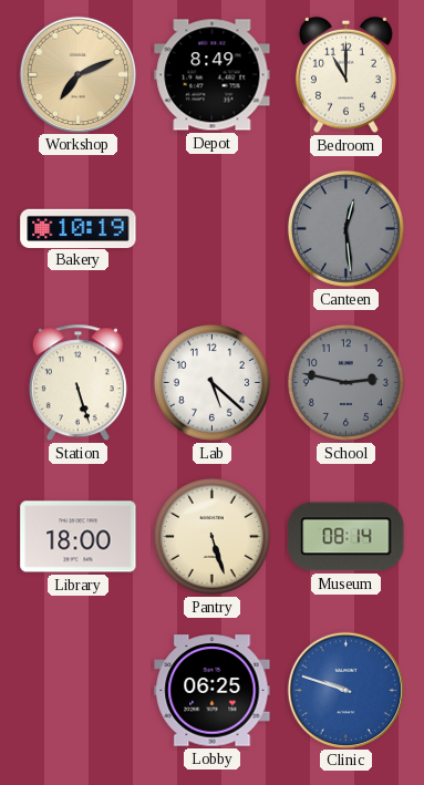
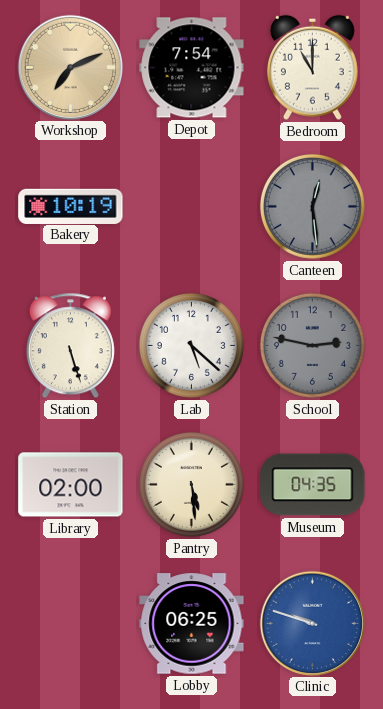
Depot: 8:49 -> 7:54 (192, 68)
Library: 18:00 -> 02:00 (71, 485)
Pantry: 5:27 -> 5:29 (191, 484)
Museum: 08:14 -> 04:35 (313, 485)
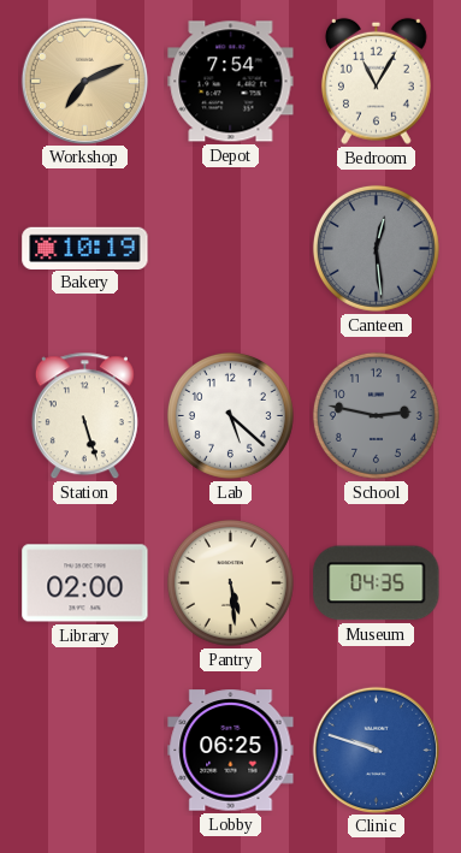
Bedroom: 11:00 -> 11:05 (376, 81)
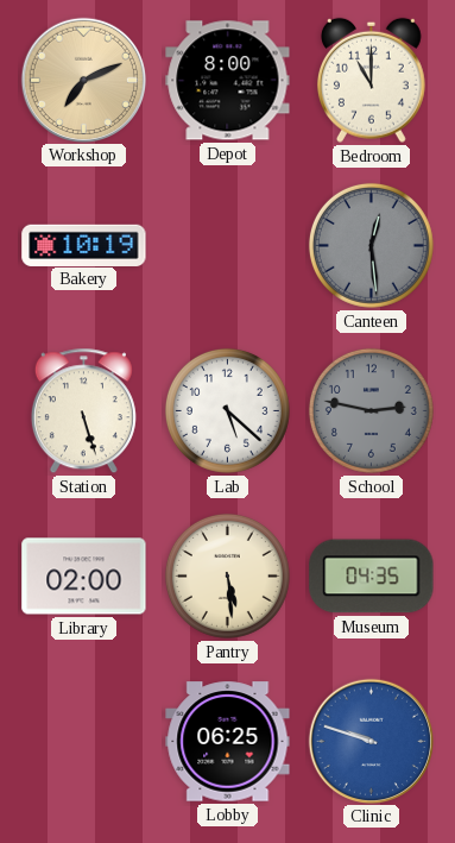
Depot: 7:54 -> 8:00 (228, 81)
Bedroom: 11:05 -> 11:00 (371, 80)
